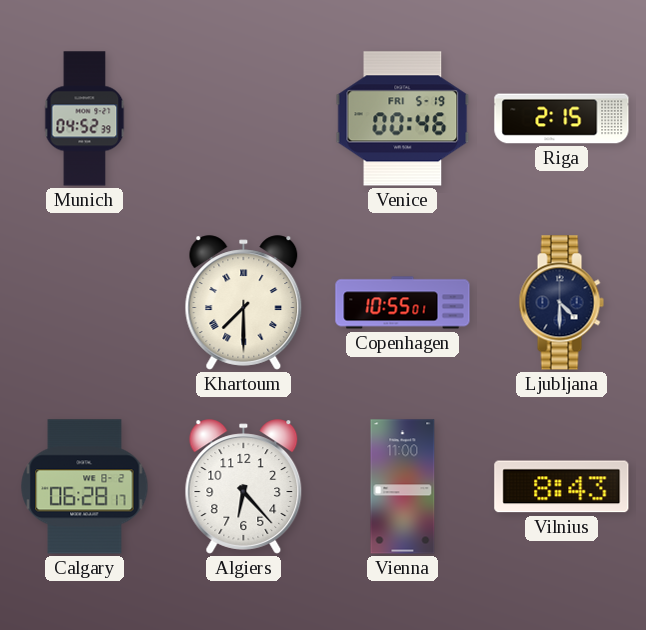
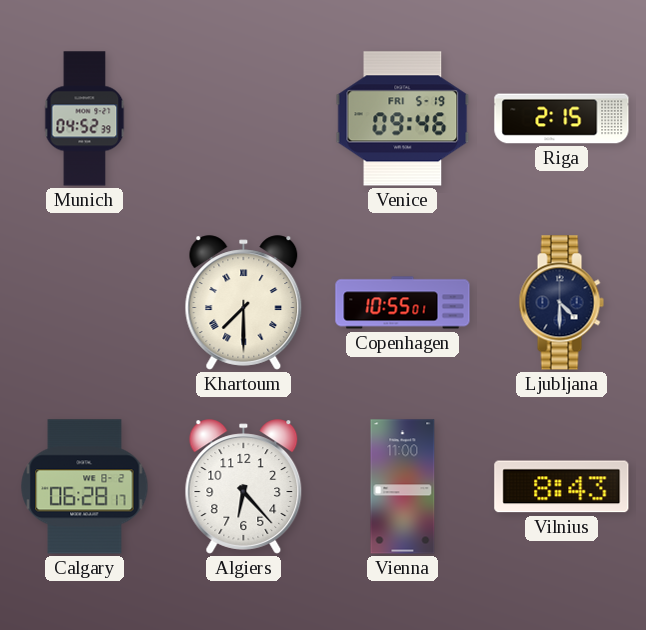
Venice: 00:46 -> 09:46 (403, 119)
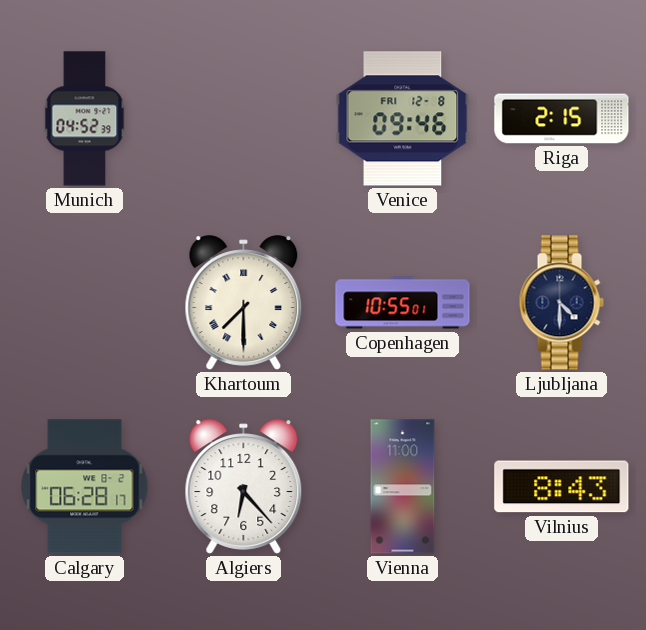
Venice date: FRI 5-19 -> FRI 12-8 (403, 119)
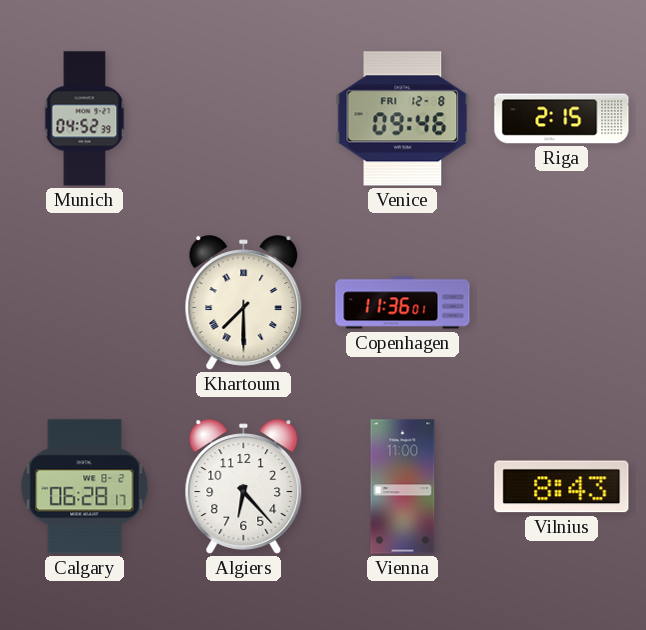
Copenhagen: 10:55 -> 11:36 (403, 303)
Ljubljana: 4:30 -> none (561, 303)
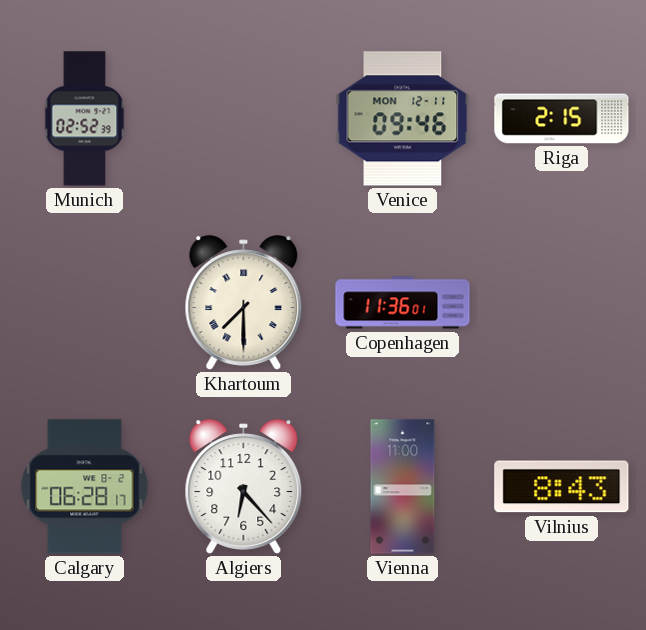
Munich: 04:52 -> 02:52 (85, 119)
Venice date: FRI 12-8 -> MON 12-11 (403, 119)
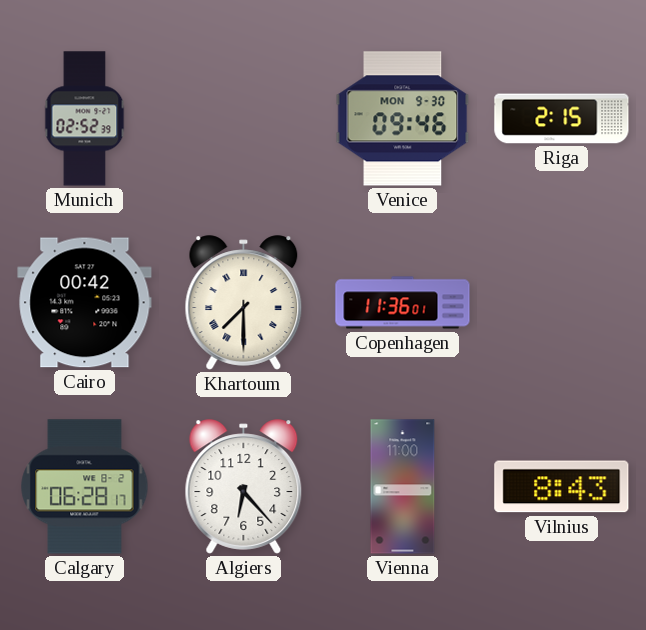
Venice date: MON 12-11 -> MON 9-30 (403, 119)
Cairo: none -> 00:42 (85, 303)
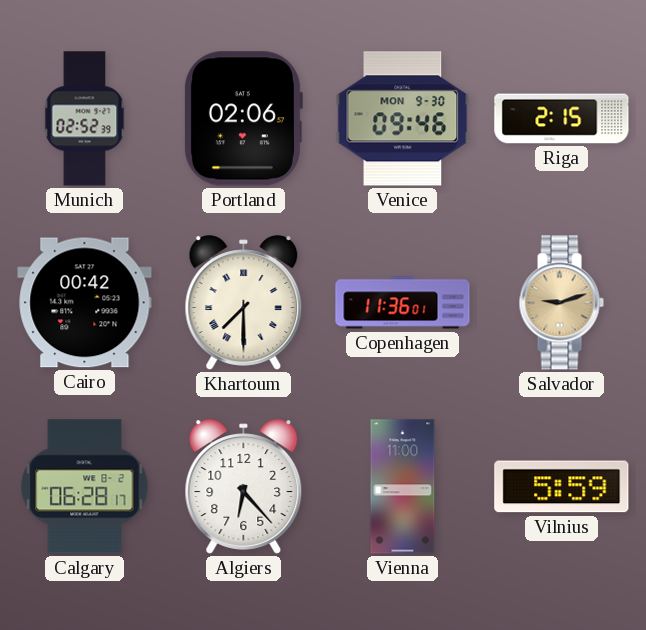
Portland: none -> 02:06 (243, 119)
Salvador: none -> 9:12 (561, 303)
Vilnius: 8:43 -> 5:59 (562, 487)
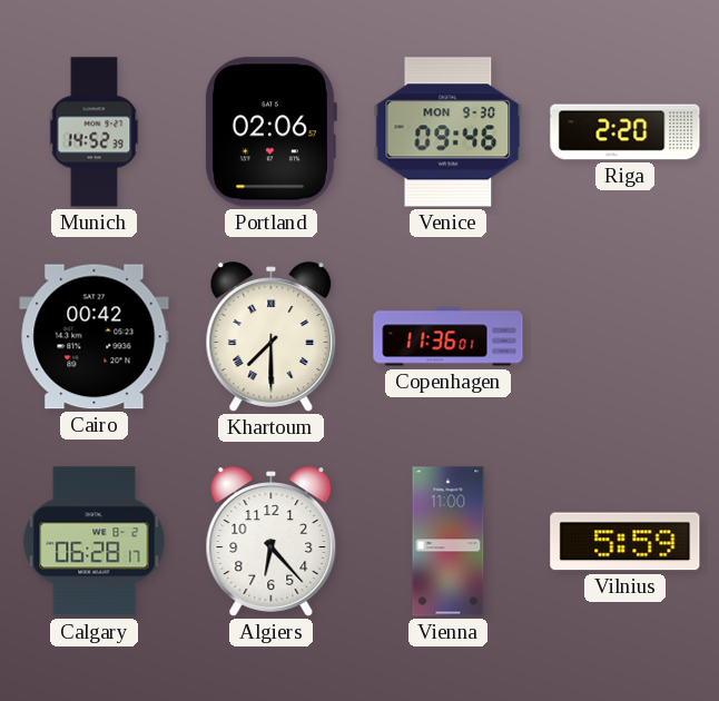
Munich: 02:52 -> 14:52 (95, 132)
Riga: 2:15 -> 2:20 (626, 132)
Salvador: 9:12 -> none (561, 303)
